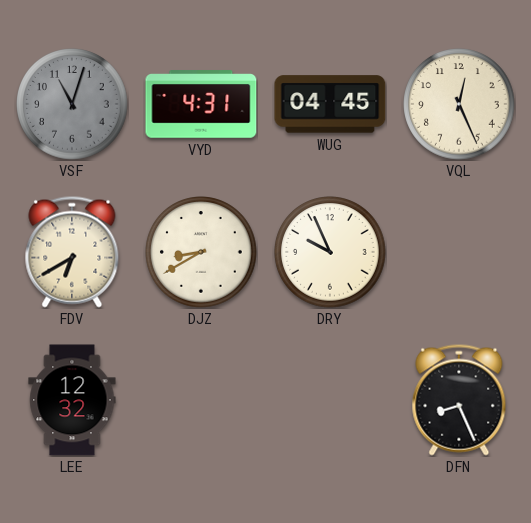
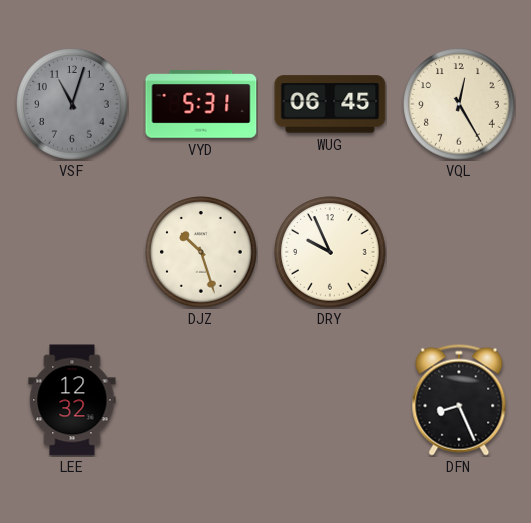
VYD: 4:31 -> 5:31 (201, 104)
WUG: 04:45 -> 06:45 (330, 104)
VQL: 12:26 -> 12:25 (459, 104)
FDV: 6:40 -> none (72, 252)
DJZ: 8:40 -> 10:27 (201, 252)
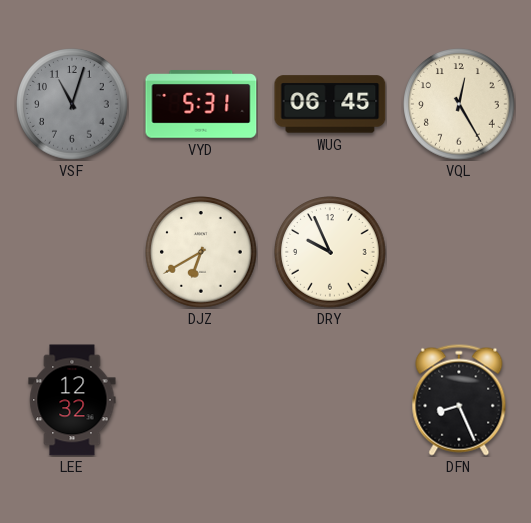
DJZ: 10:27 -> 6:40 (201, 252)
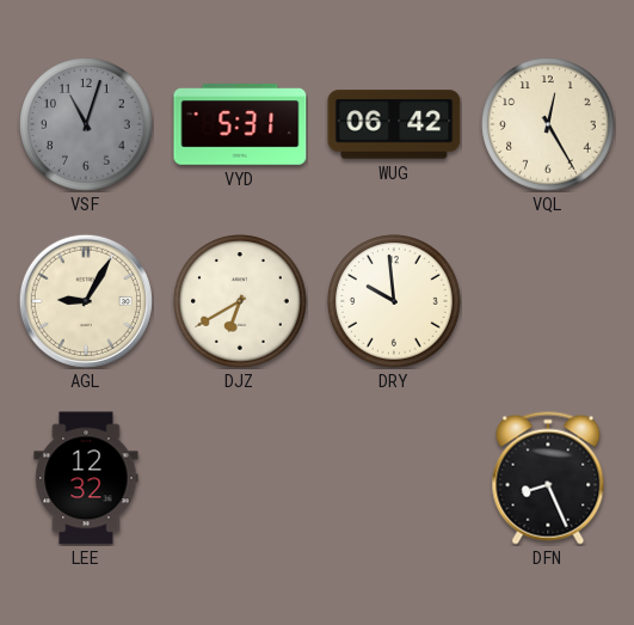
WUG: 06:45 -> 06:42 (394, 124)
AGL: none -> 9:05 (86, 301)
DRY: 9:56 -> 9:59 (394, 301)
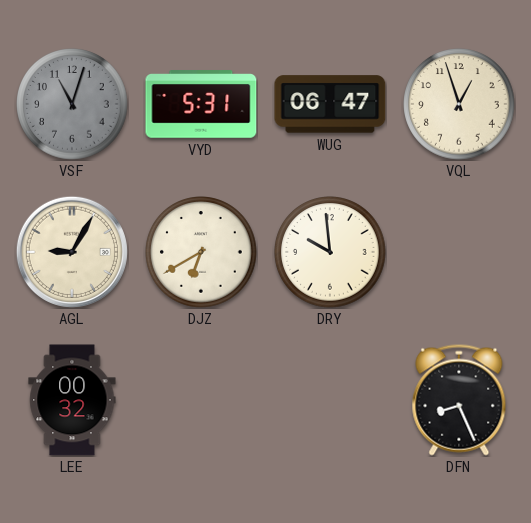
WUG: 06:42 -> 06:47 (330, 104)
VQL: 12:25 -> 12:57 (459, 104)
LEE: 12:32 -> 00:32 (72, 400)
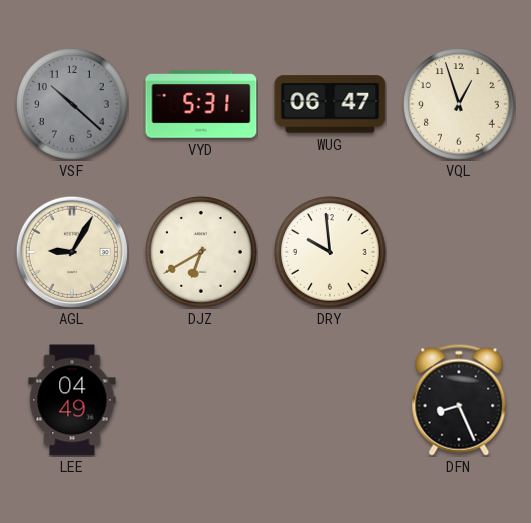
VSF: 11:03 -> 10:22 (72, 104)
LEE: 00:32 -> 04:49 (72, 400)
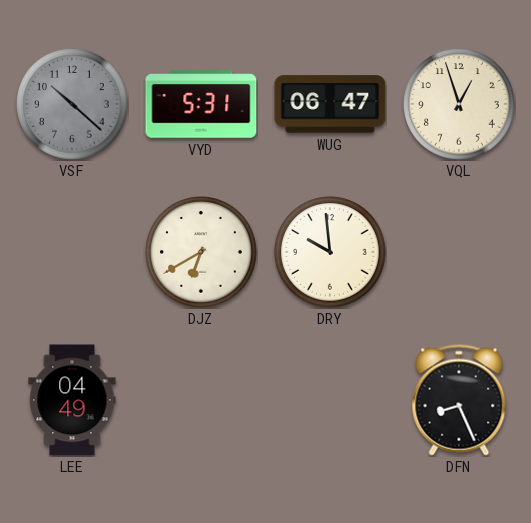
AGL: 9:05 -> none (72, 252)
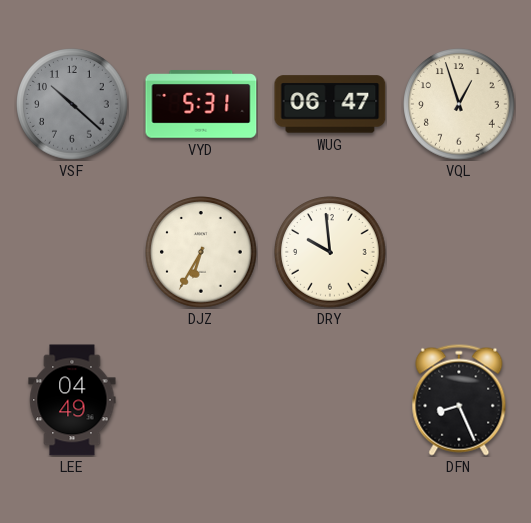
DJZ: 6:40 -> 6:35 (201, 252)
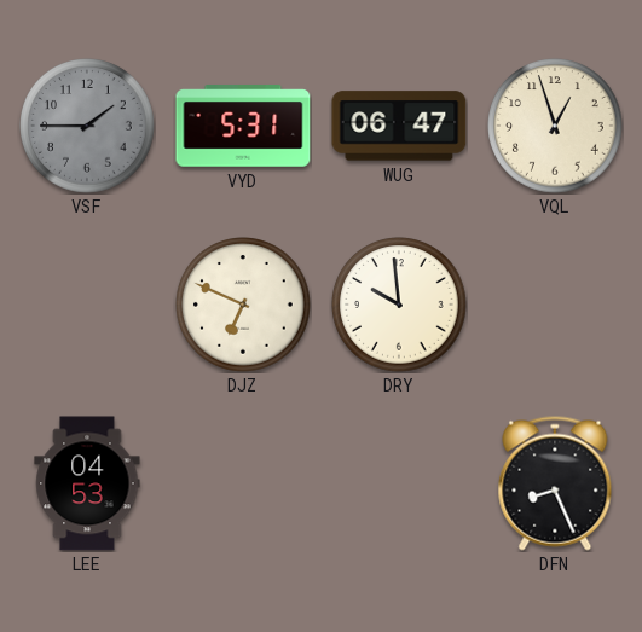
VSF: 10:22 -> 1:45 (87, 126)
DJZ: 6:35 -> 6:49 (243, 305)
LEE: 04:49 -> 04:53 (87, 483)
